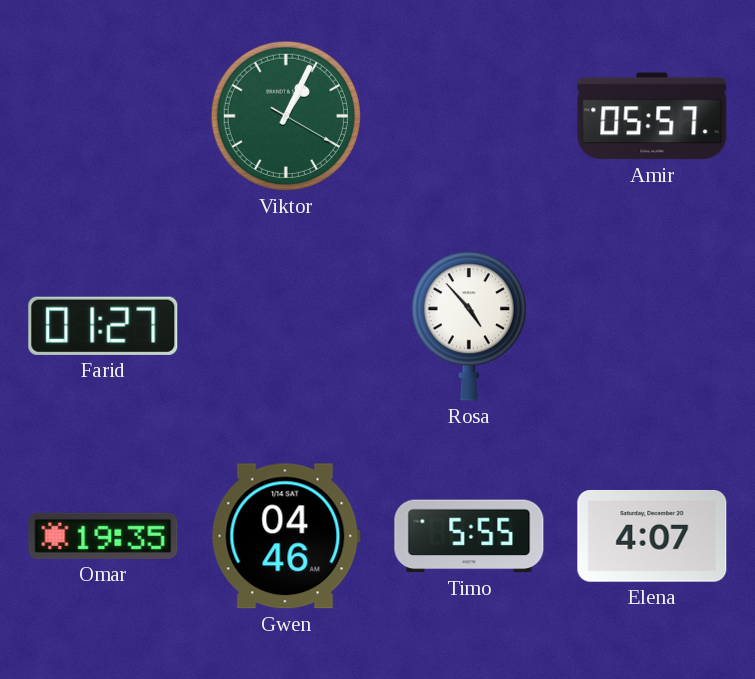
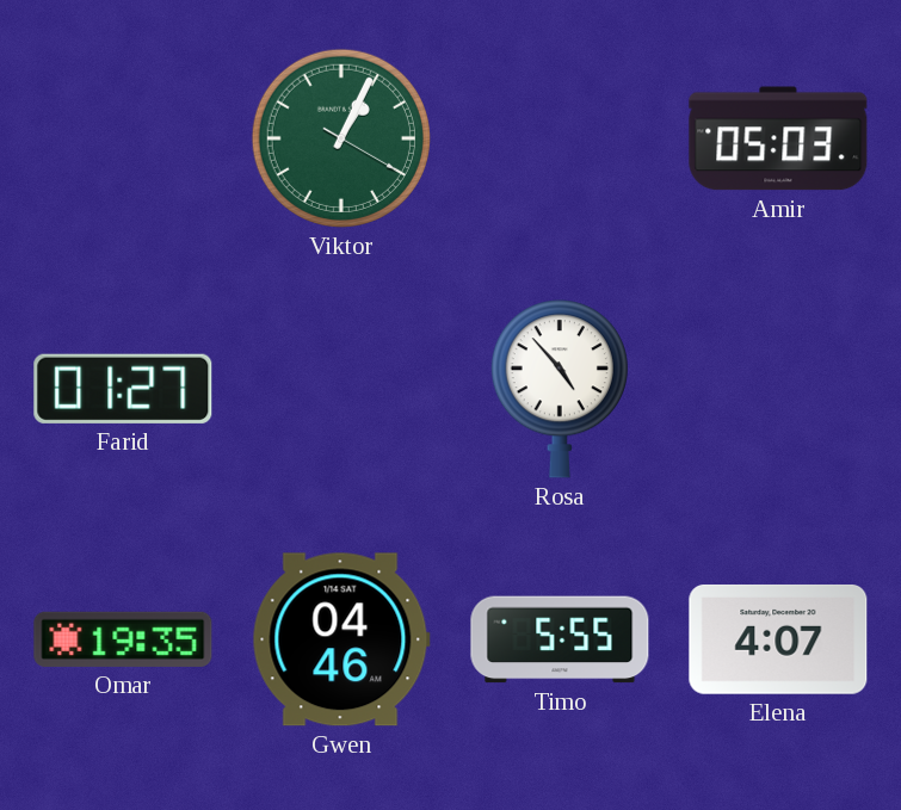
Amir: 05:57 -> 05:03 (778, 138)
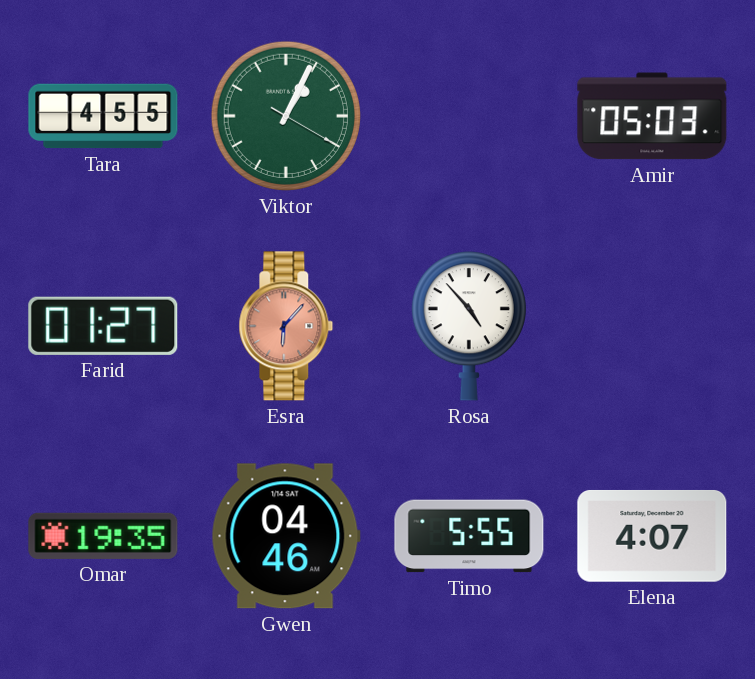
Tara: none -> 4:55 (103, 116)
Esra: none -> 6:07 (286, 326)
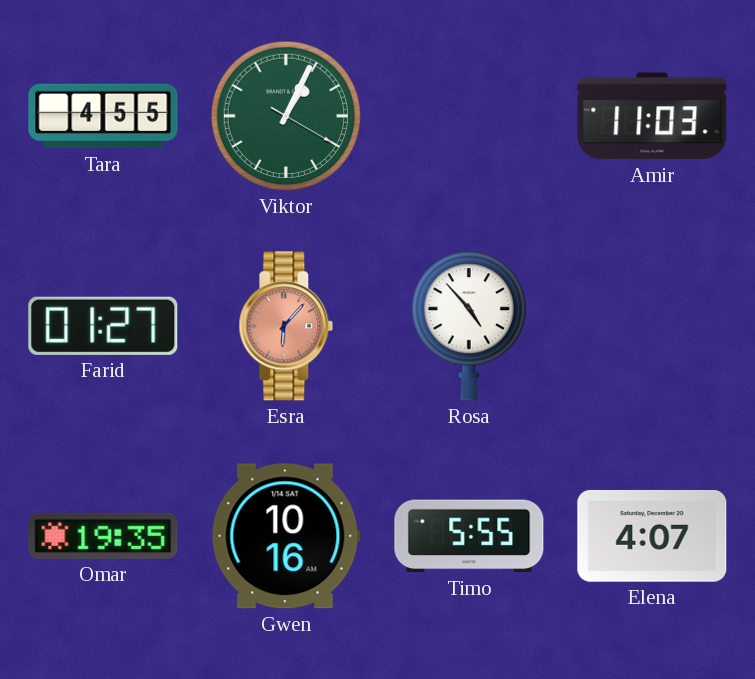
Amir: 05:03 -> 11:03 (652, 116)
Gwen: 04:46 -> 10:16 (286, 536)
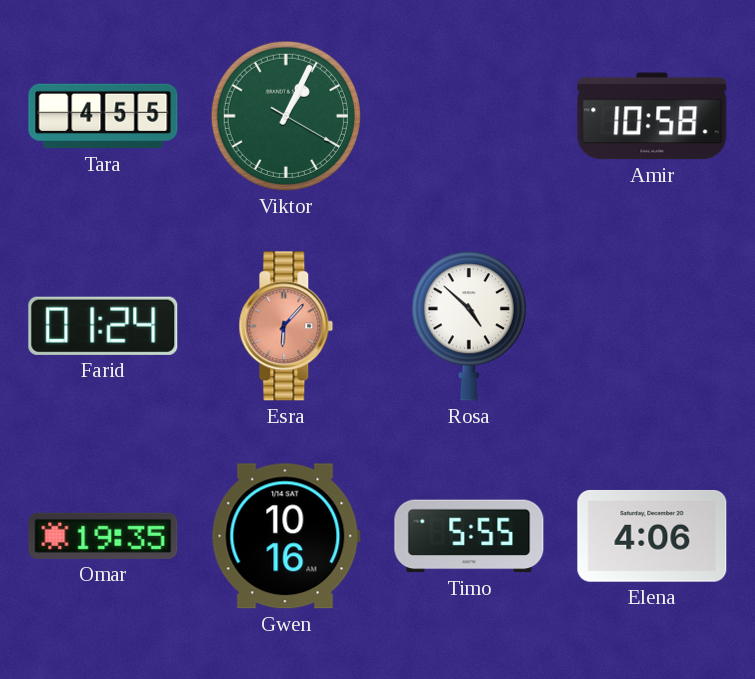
Amir: 11:03 -> 10:58 (652, 116)
Farid: 01:27 -> 01:24 (103, 326)
Rosa: 4:53 -> 4:52 (469, 326)
Elena: 4:07 -> 4:06 (652, 536)
